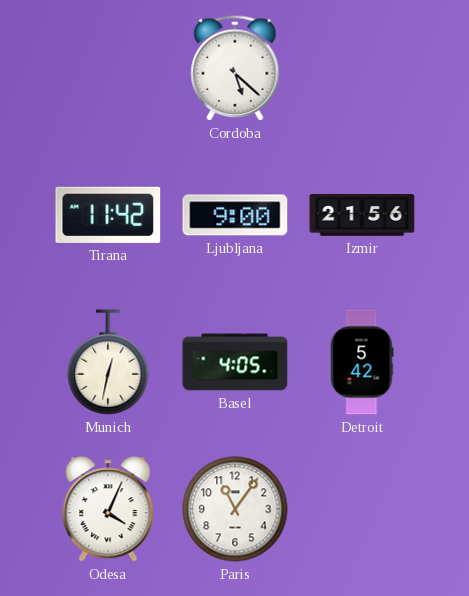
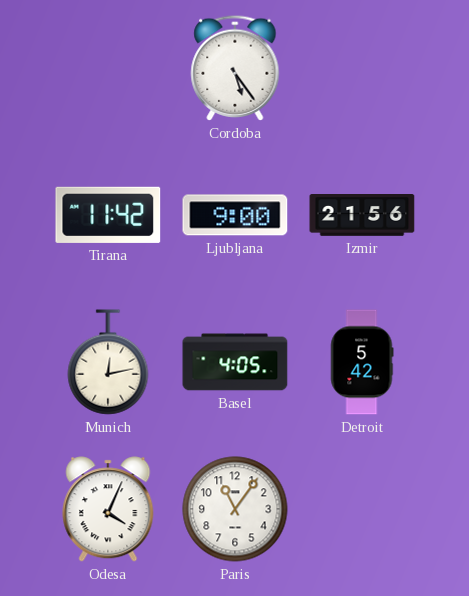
Cordoba: 5:22 -> 5:24 (235, 68)
Munich: 12:32 -> 12:13 (108, 362)
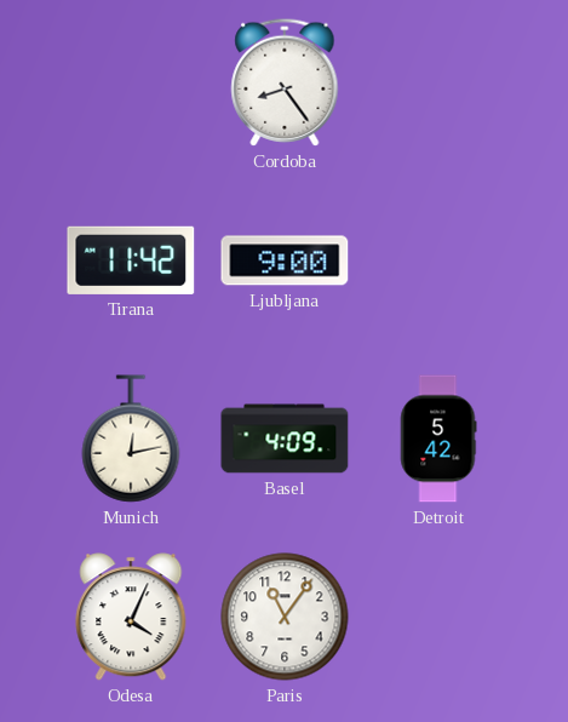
Cordoba: 5:24 -> 8:24 (285, 82)
Izmir: 21:56 -> none (362, 215)
Basel: 4:05 -> 4:09 (285, 439)
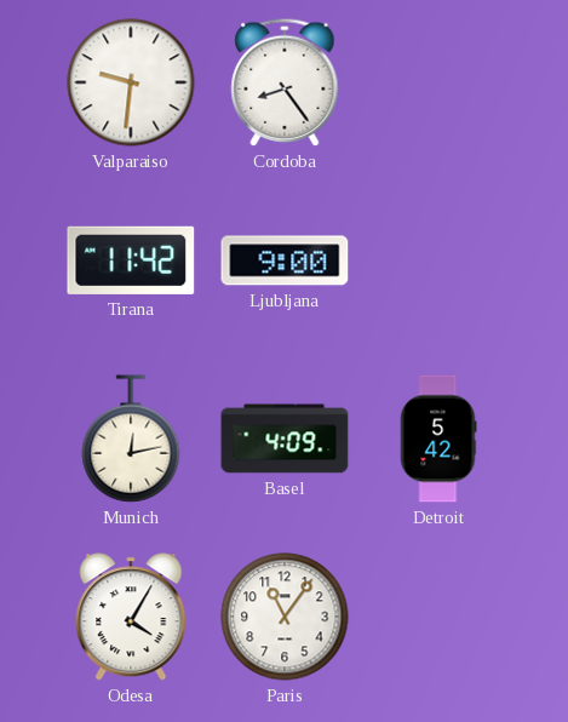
Valparaiso: none -> 9:31 (131, 82)
Odesa: 4:04 -> 4:05 (131, 617)
